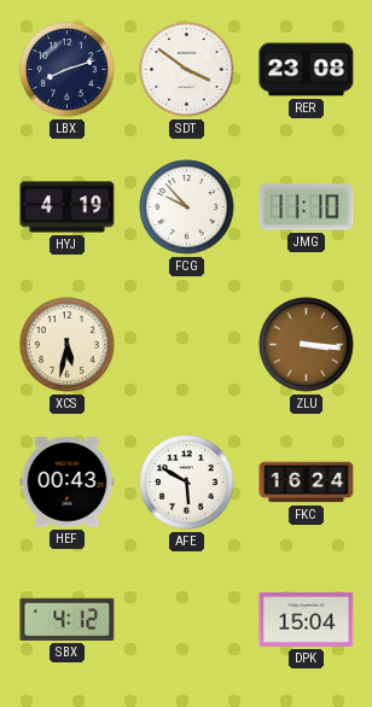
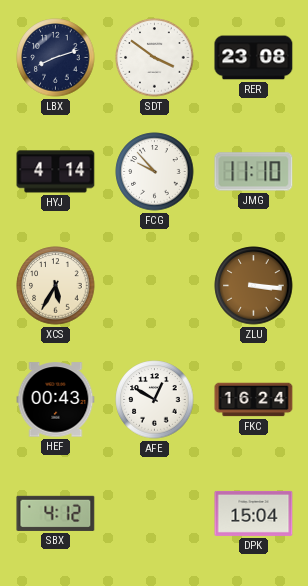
HYJ: 4:19 -> 4:14 (56, 172)
XCS: 5:32 -> 5:35 (56, 286)
AFE: 5:50 -> 12:50 (155, 400)
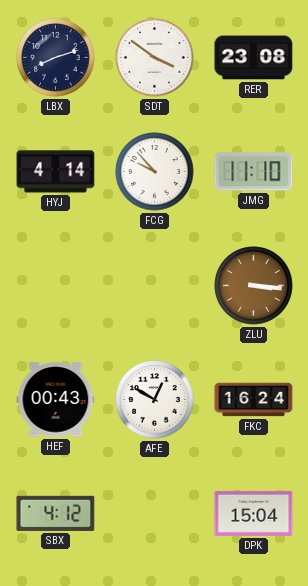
XCS: 5:35 -> none (56, 286)
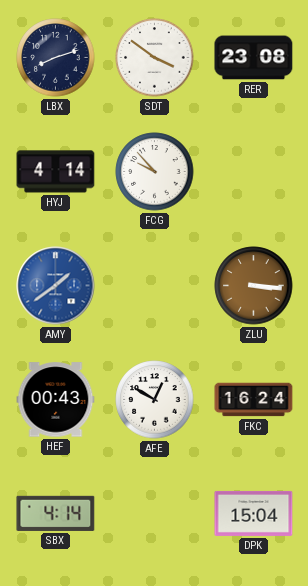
JMG: 11:10 -> none (254, 172)
AMY: none -> 1:39 (56, 286)
SBX: 4:12 -> 4:14 (56, 513)
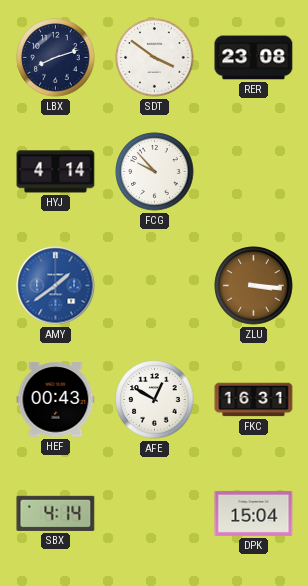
FKC: 16:24 -> 16:31 (254, 400)
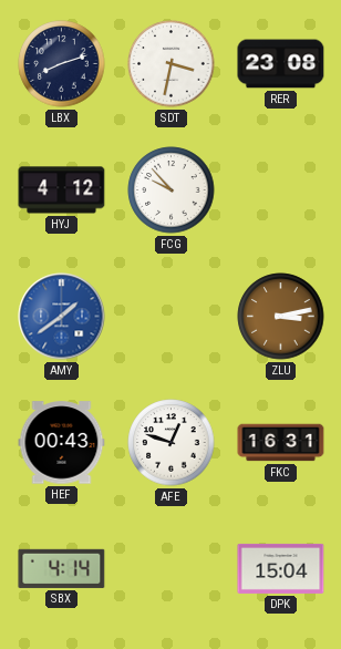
SDT: 3:51 -> 3:32 (172, 64)
HYJ: 4:14 -> 4:12 (62, 190)
ZLU: 3:16 -> 3:13 (281, 317)
AFE: 12:50 -> 12:48 (172, 443)
